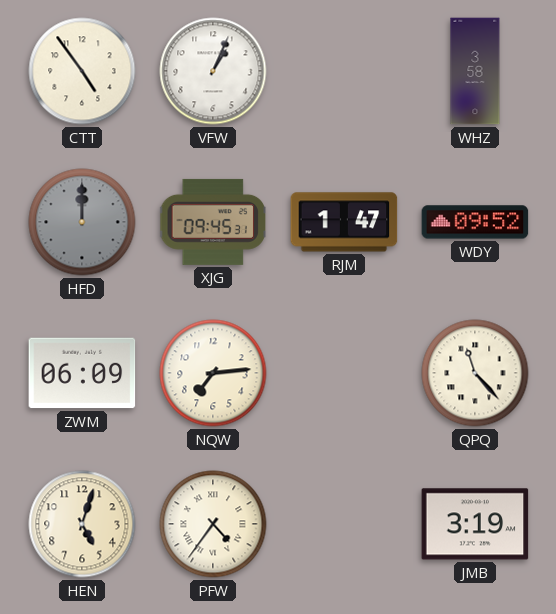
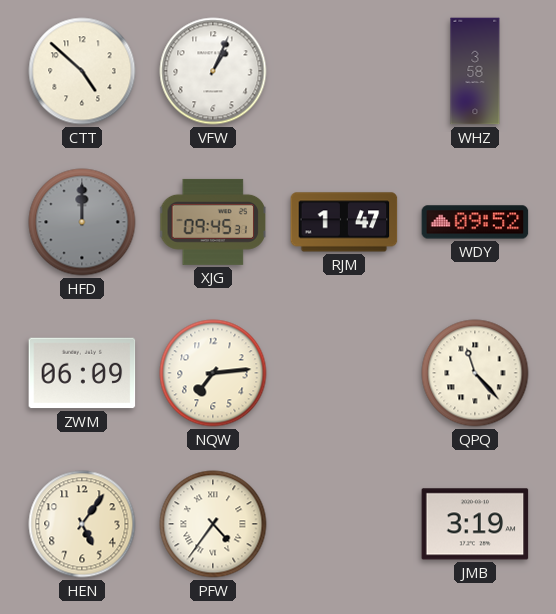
CTT: 4:54 -> 4:52 (82, 71)
HEN: 5:03 -> 5:06 (82, 524)
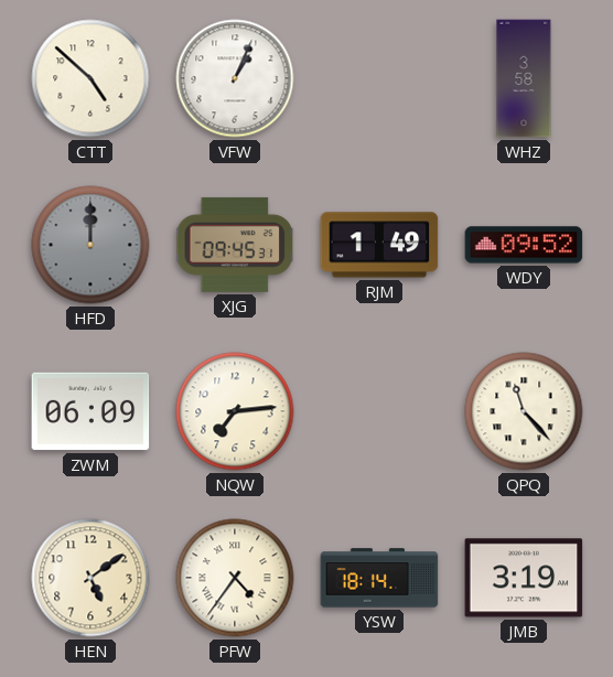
RJM: 1:47 -> 1:49 (379, 245)
HEN: 5:06 -> 5:09 (90, 578)
YSW: none -> 18:14 (379, 578)
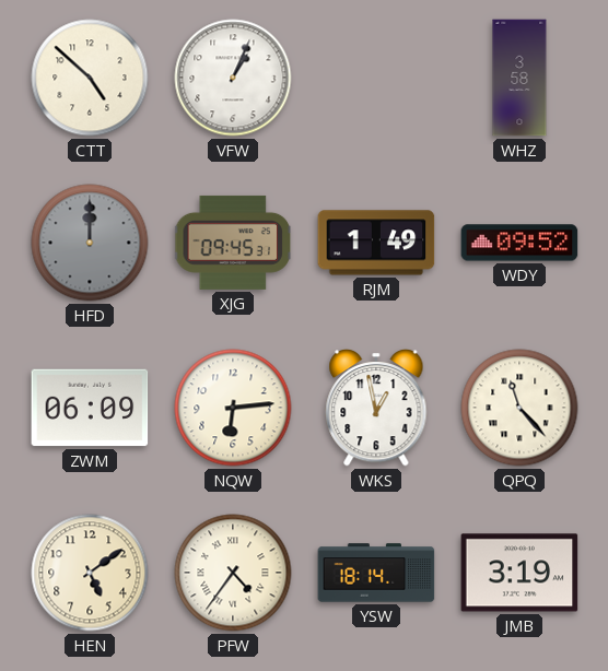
NQW: 7:14 -> 6:14 (233, 408)
WKS: none -> 12:58 (376, 408)
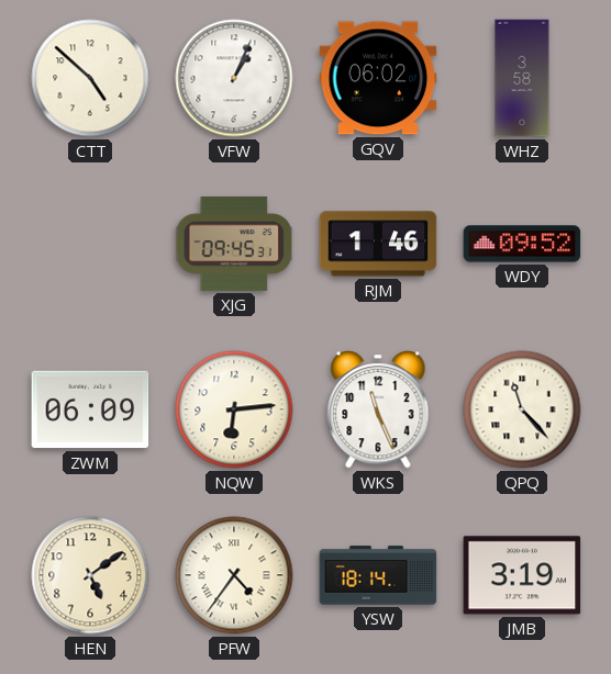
GQV: none -> 06:02 (378, 78)
HFD: 12:00 -> none (90, 243)
RJM: 1:49 -> 1:46 (378, 244)
WKS: 12:58 -> 11:26 (378, 409)
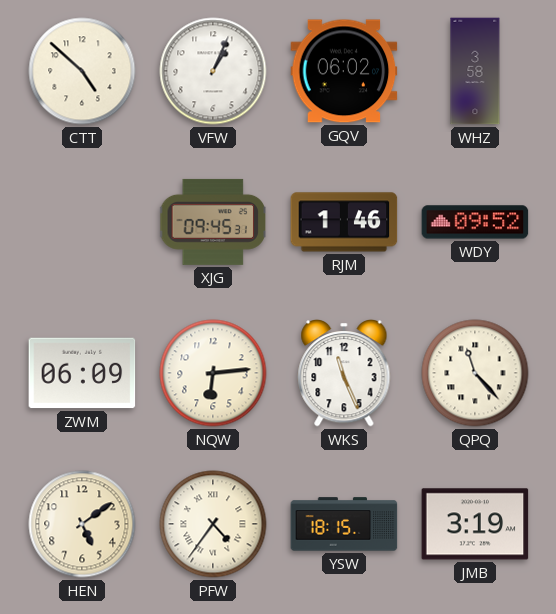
YSW: 18:14 -> 18:15 (344, 524)
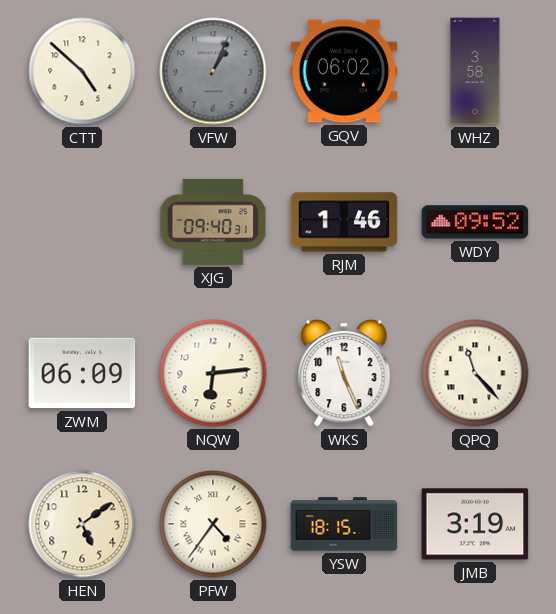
VFW dial: white -> grey (213, 71)
XJG: 09:45 -> 09:40 (214, 222)
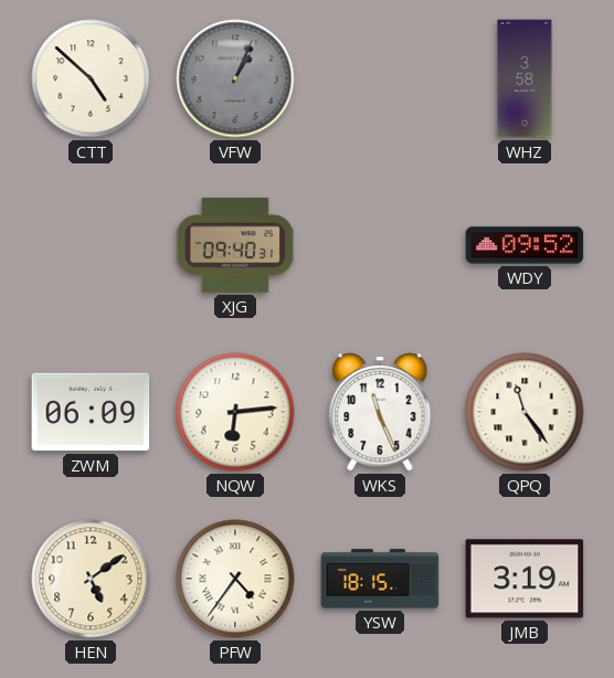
GQV: 06:02 -> none (344, 71)
RJM: 1:46 -> none (344, 222)
QPQ: 11:23 -> 11:24 (525, 412)
